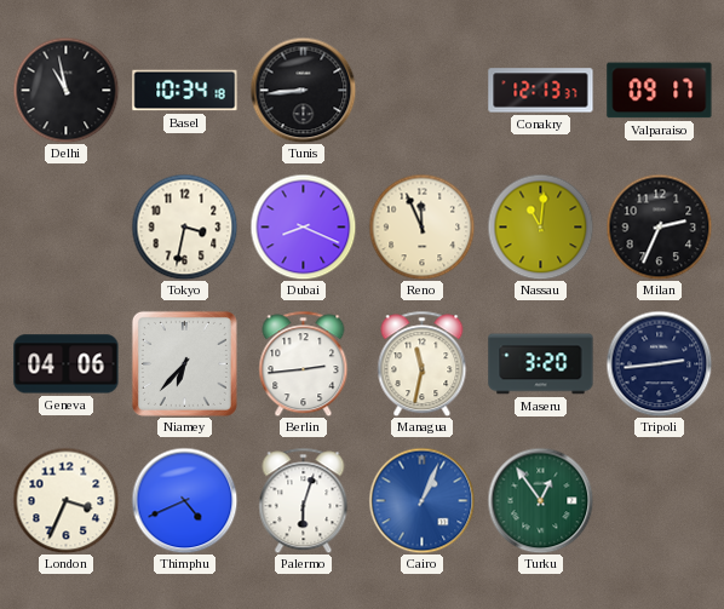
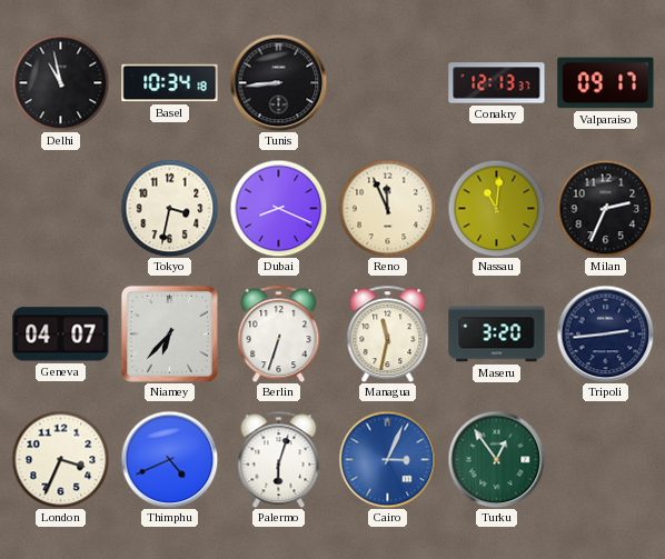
Geneva: 04:06 -> 04:07 (61, 335)
Berlin: 2:44 -> 6:33 (279, 333)
Cairo: 1:04 -> 3:04 (387, 459)
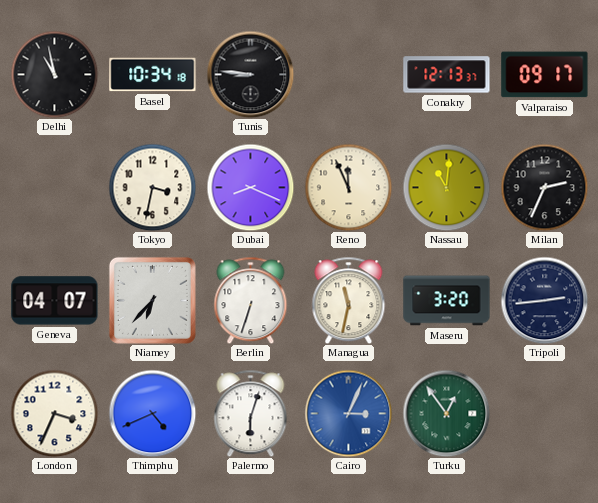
Tunis: 8:44 -> 8:46 (250, 74)
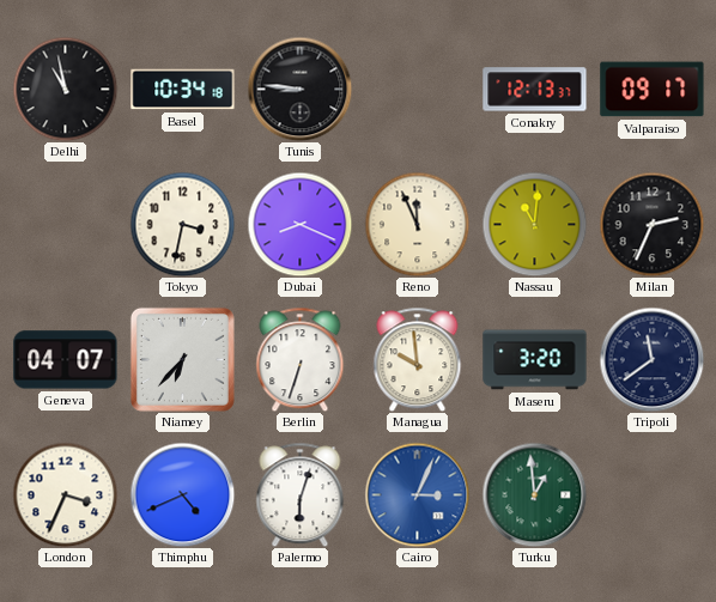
Managua: 11:32 -> 9:59 (418, 359)
Tripoli: 2:44 -> 11:39 (651, 359)
Turku: 12:54 -> 12:59 (534, 494)
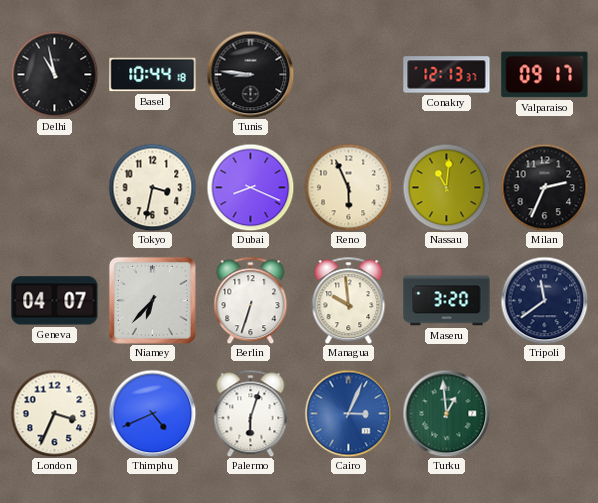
Basel: 10:34 -> 10:44 (153, 75)
Reno: 11:56 -> 5:56 (348, 187)
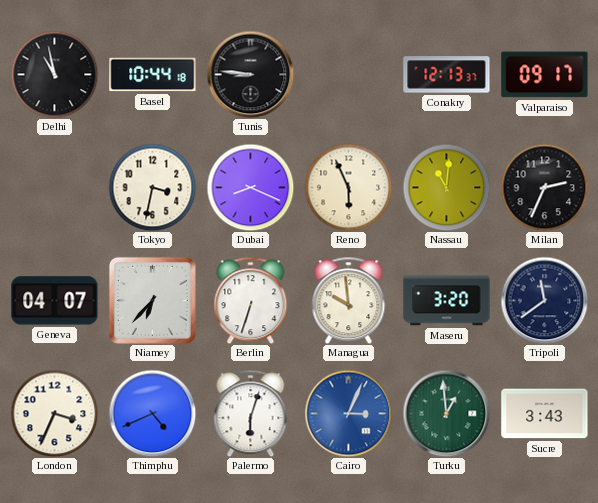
Sucre: none -> 3:43 (545, 414)
